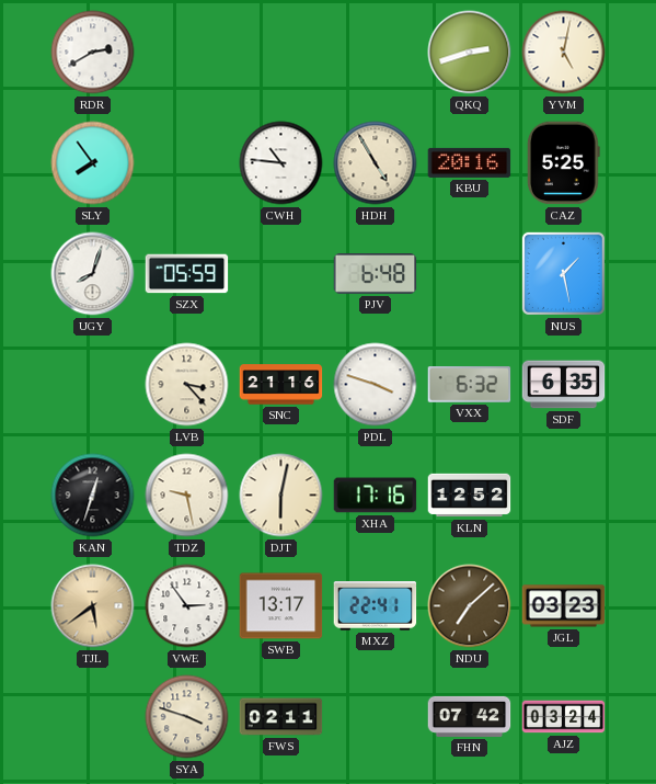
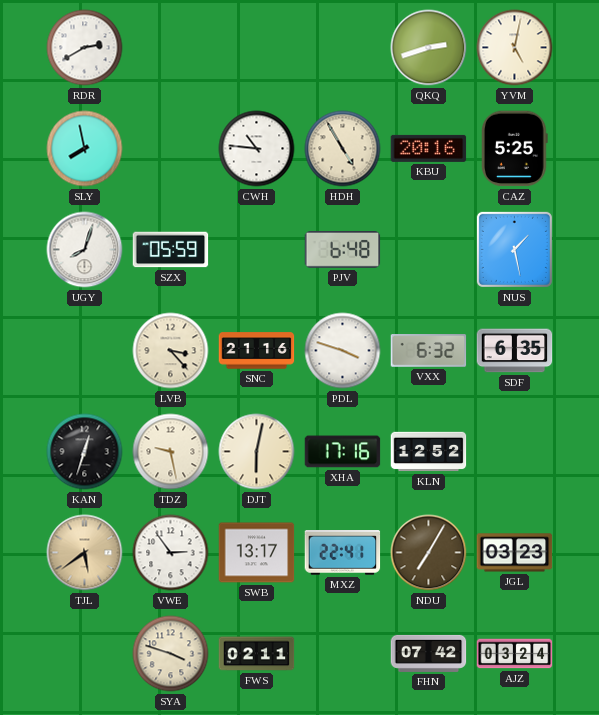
SLY: 7:54 -> 7:58 (85, 149)
NDU: 7:08 -> 7:05 (429, 553)
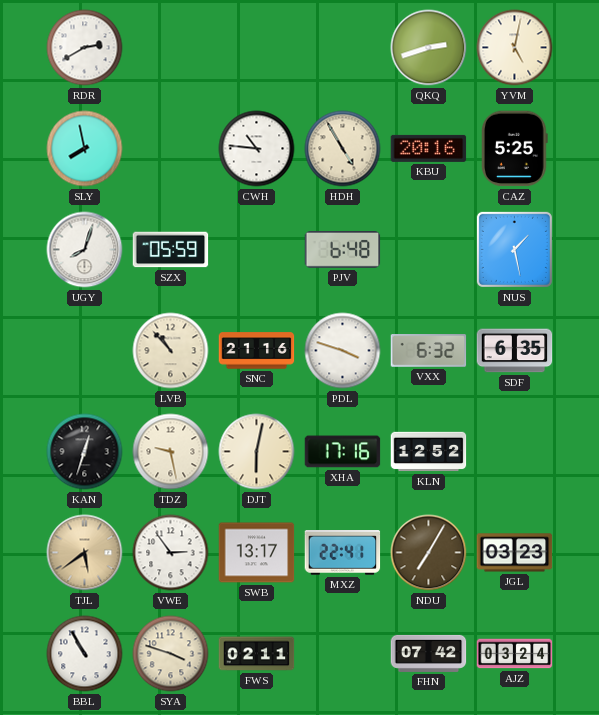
LVB: 3:23 -> 10:53 (171, 351)
BBL: none -> 10:55 (85, 654)
